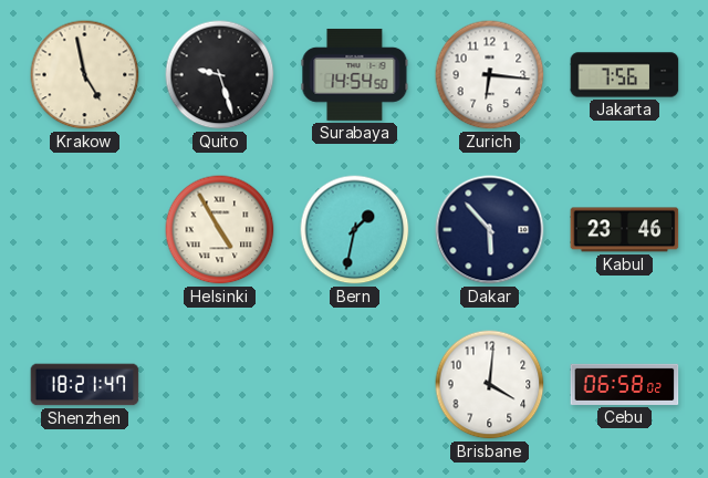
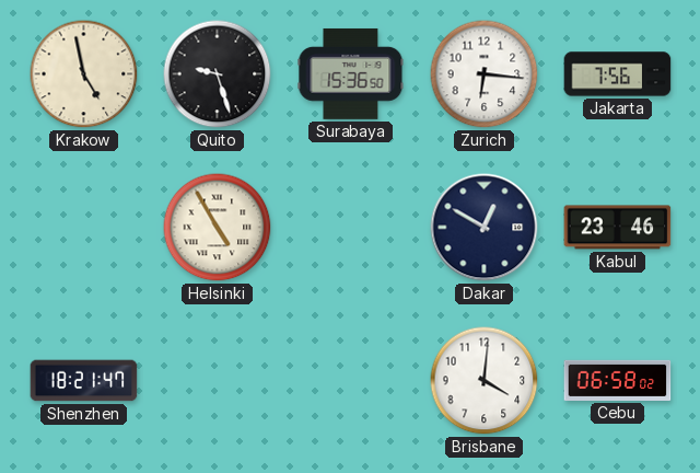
Surabaya: 14:54 -> 15:36 (351, 73)
Bern: 1:32 -> none (355, 230)
Dakar: 5:53 -> 12:50 (485, 228)
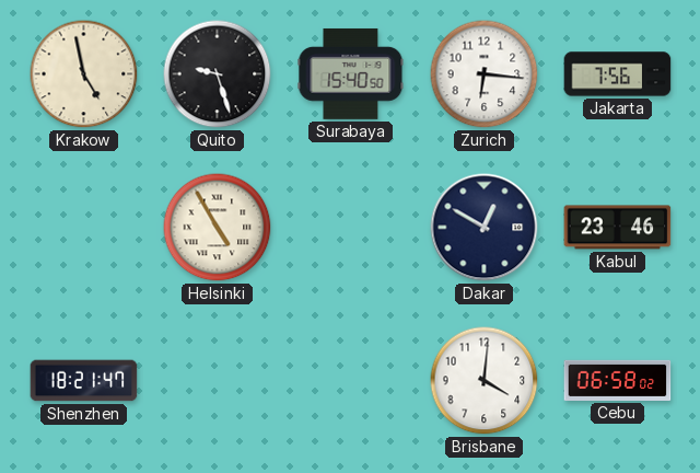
Surabaya: 15:36 -> 15:40 (351, 73)
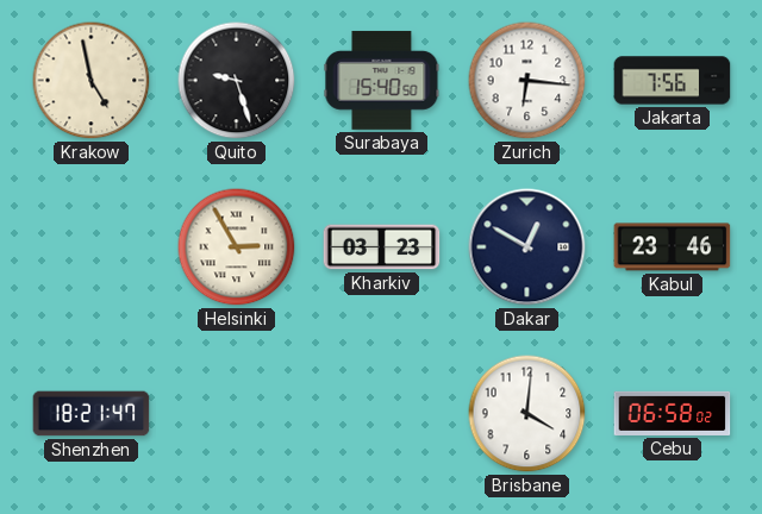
Helsinki: 4:55 -> 2:55 (237, 247)
Kharkiv: none -> 03:23 (382, 247)
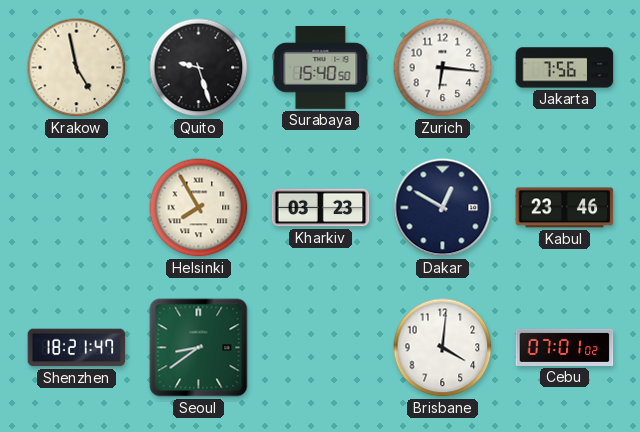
Helsinki: 2:55 -> 7:55 (199, 208)
Seoul: none -> 8:39 (199, 348)
Cebu: 06:58 -> 07:01 (565, 347)
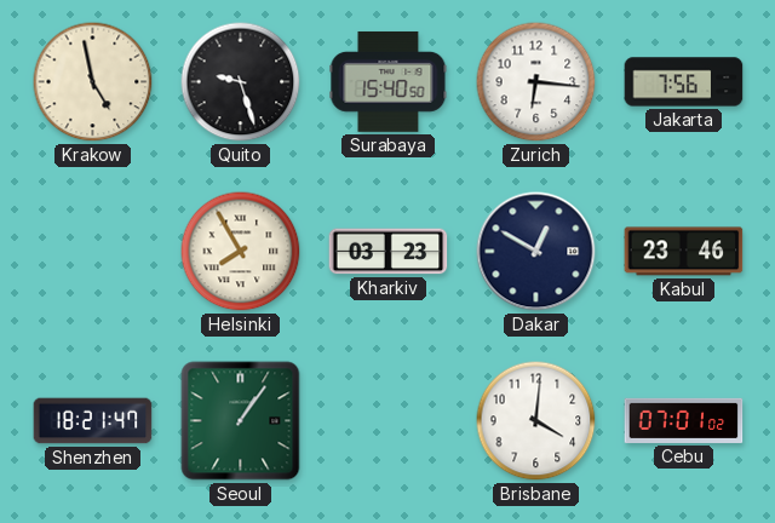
Seoul: 8:39 -> 1:06 (241, 421)
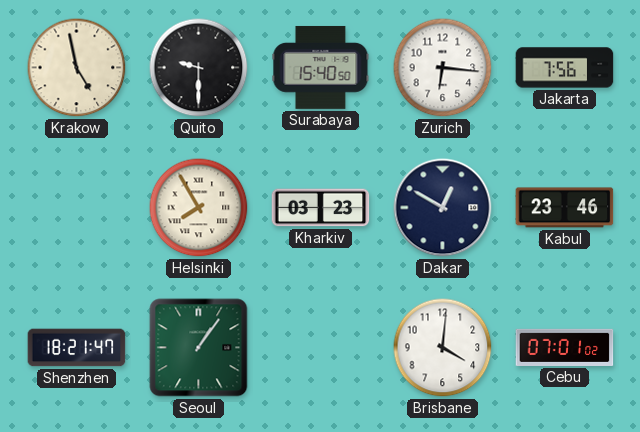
Quito: 9:27 -> 9:30 (199, 68)
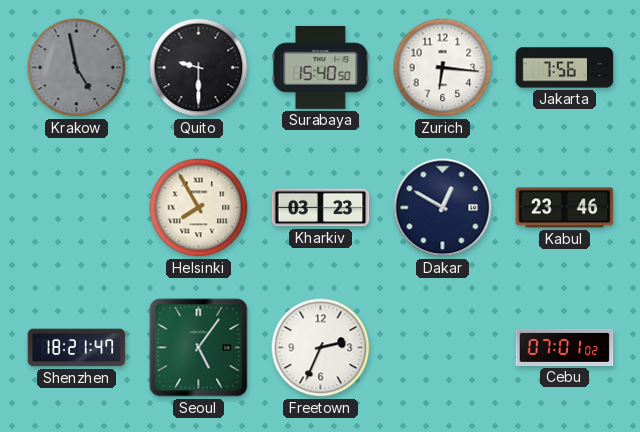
Krakow dial: cream -> grey (77, 68)
Seoul: 1:06 -> 5:06 (199, 348)
Freetown: none -> 2:34 (321, 348)
Brisbane: 4:01 -> none (443, 348)
